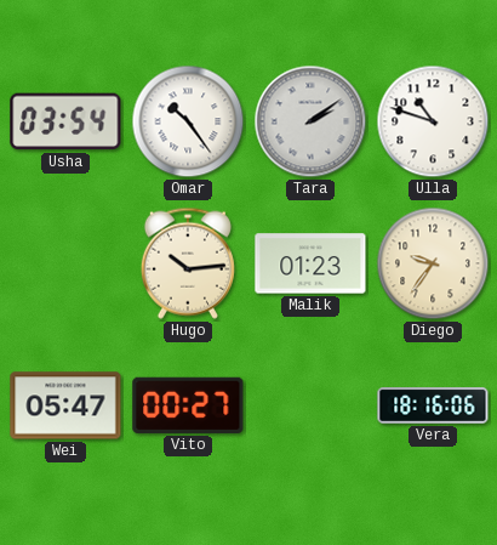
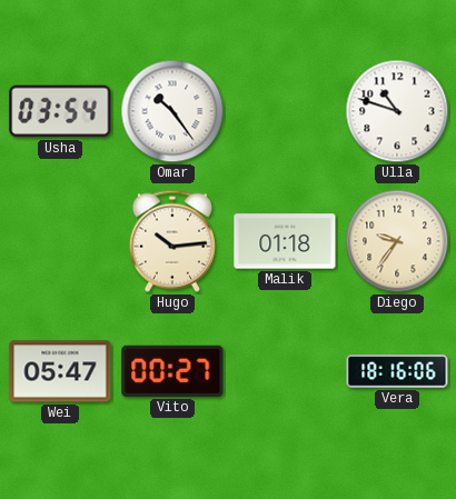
Tara: 2:09 -> none (310, 121)
Malik: 01:23 -> 01:18 (285, 241)
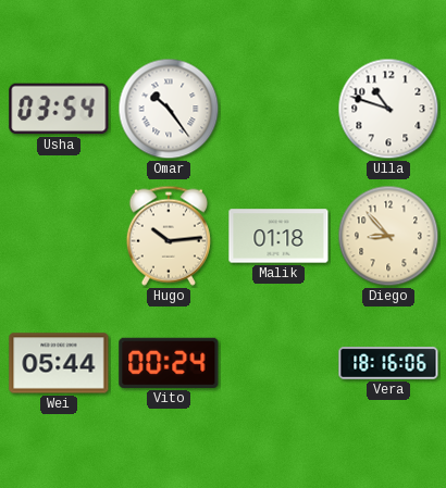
Diego: 9:36 -> 8:53 (388, 236)
Wei: 05:47 -> 05:44 (59, 363)
Vito: 00:27 -> 00:24 (169, 363)
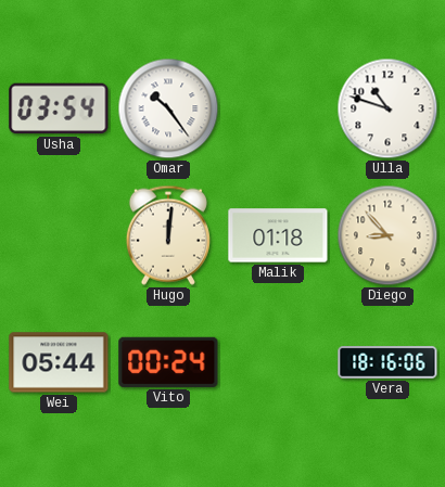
Hugo: 10:14 -> 12:01 (168, 235)
